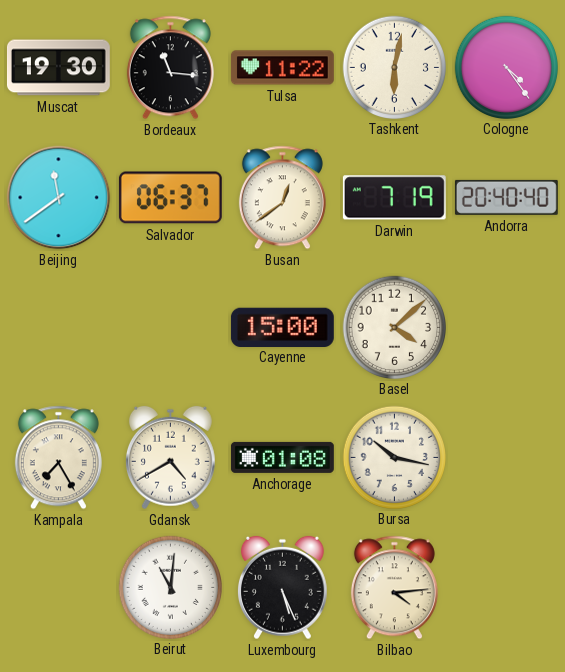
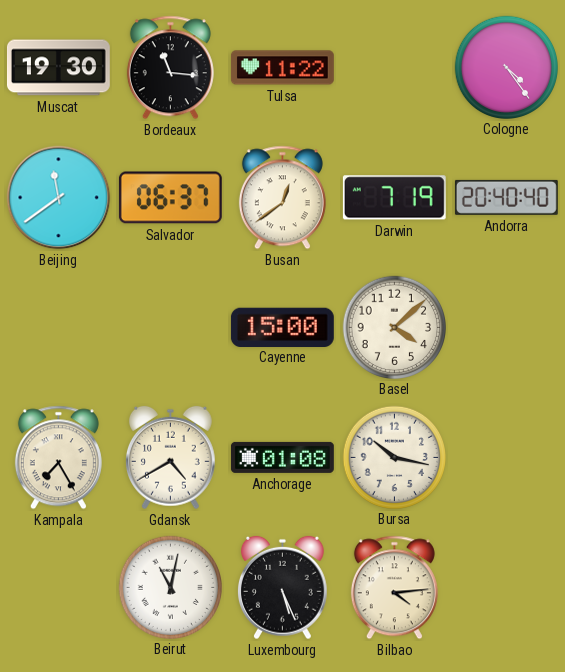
Tashkent: 6:02 -> none (394, 67)
Beirut: 11:01 -> 11:02 (170, 587)
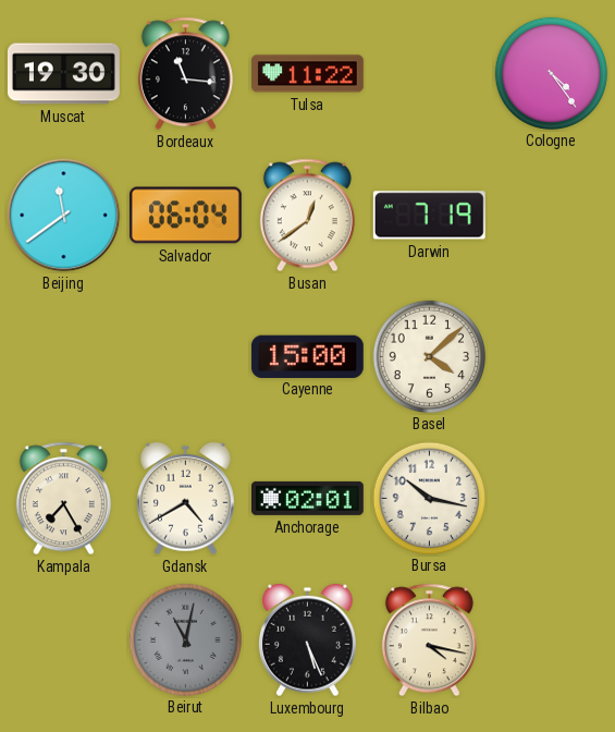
Salvador: 06:37 -> 06:04 (185, 216)
Andorra: 20:40 -> none (506, 197)
Anchorage: 01:08 -> 02:01 (307, 498)
Beirut dial: white -> grey (185, 639)
Bilbao: 4:14 -> 4:17 (429, 640)
